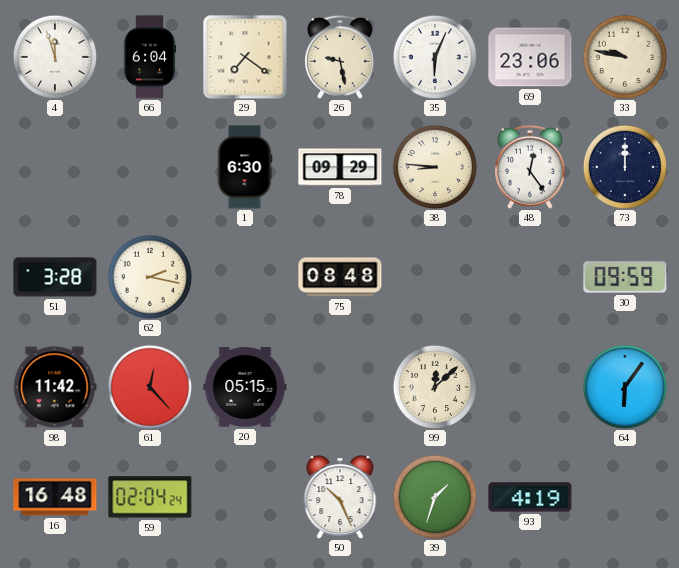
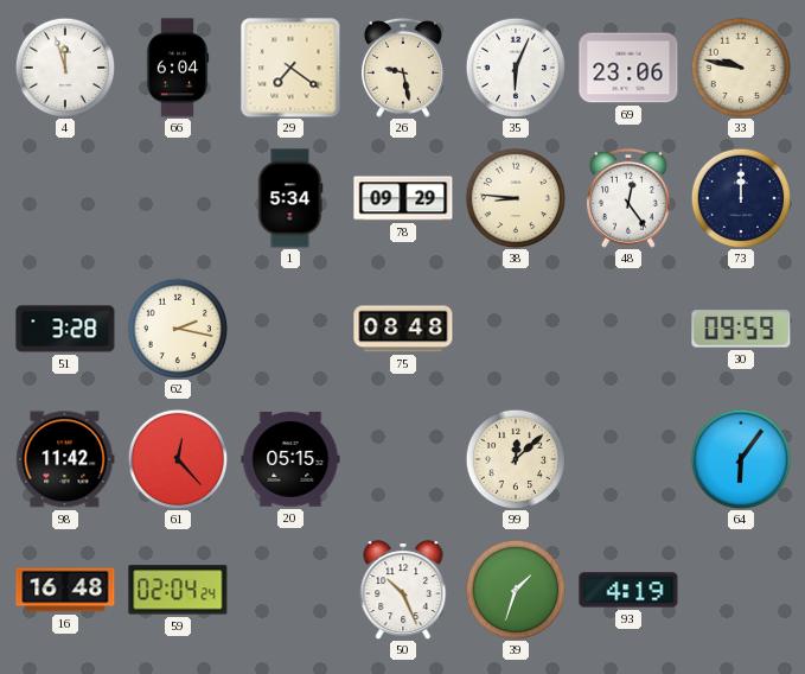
1: 6:30 -> 5:34 (290, 198)
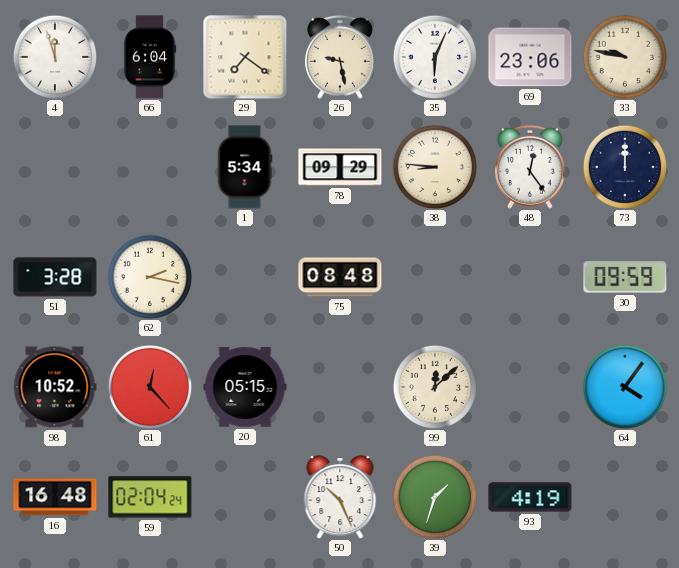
98: 11:42 -> 10:52 (55, 387)
64: 6:06 -> 4:06 (625, 387)
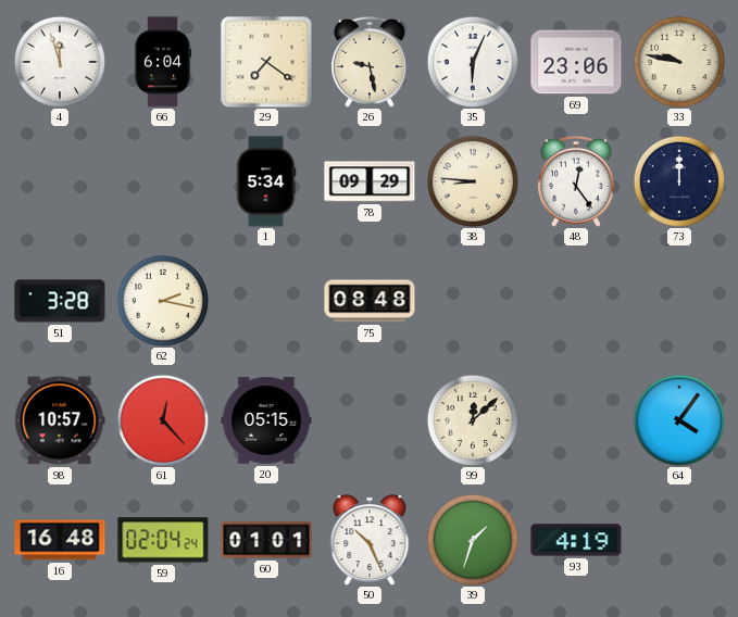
30: 09:59 -> none (625, 277)
98: 10:52 -> 10:57 (60, 420)
60: none -> 01:01 (266, 540)
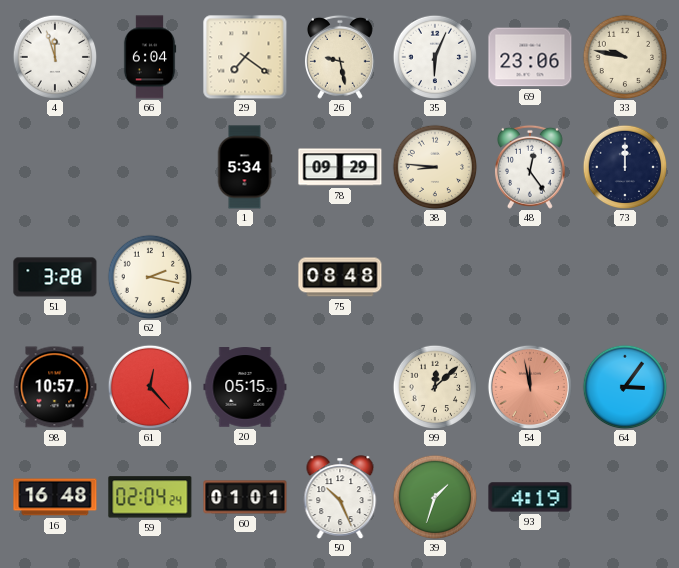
54: none -> 11:58 (530, 387)
64: 4:06 -> 3:06 (625, 387)
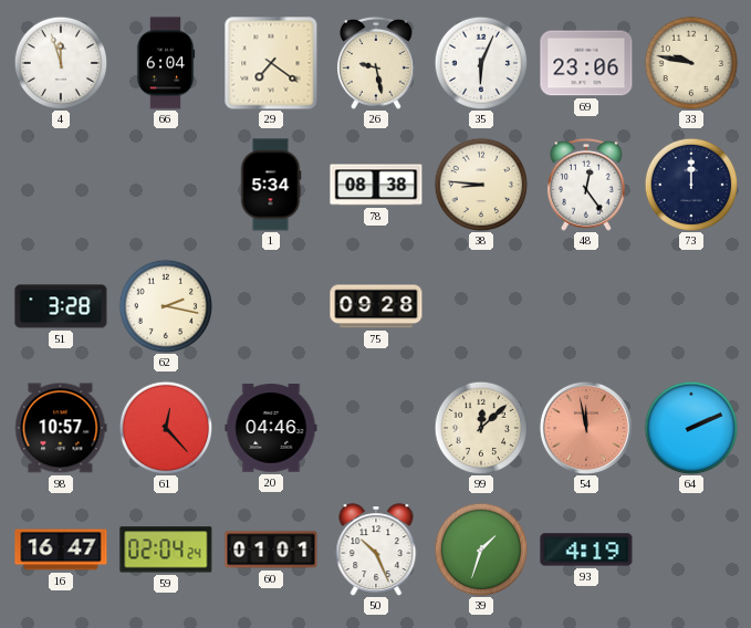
78: 09:29 -> 08:38 (376, 185)
75: 08:48 -> 09:28 (376, 306)
20: 05:15 -> 04:46 (271, 428)
64: 3:06 -> 2:11 (691, 428)
16: 16:48 -> 16:47 (61, 549)
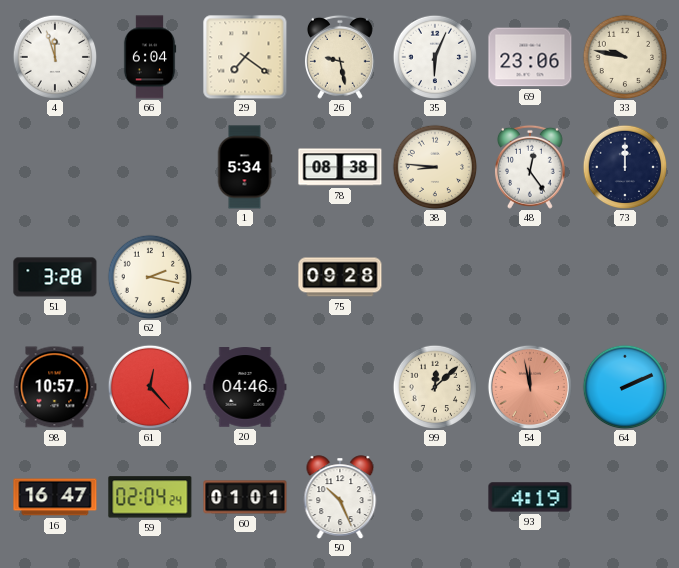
39: 1:33 -> none (481, 549)
